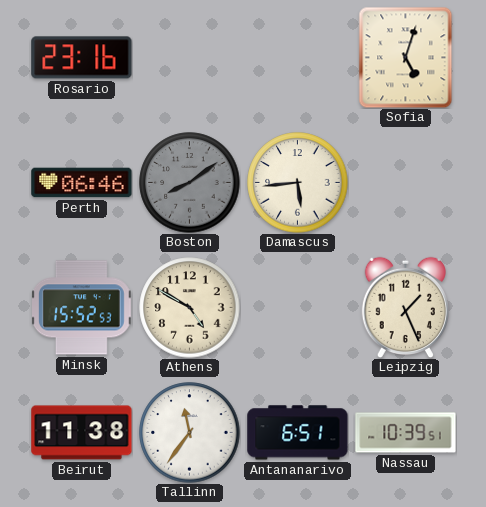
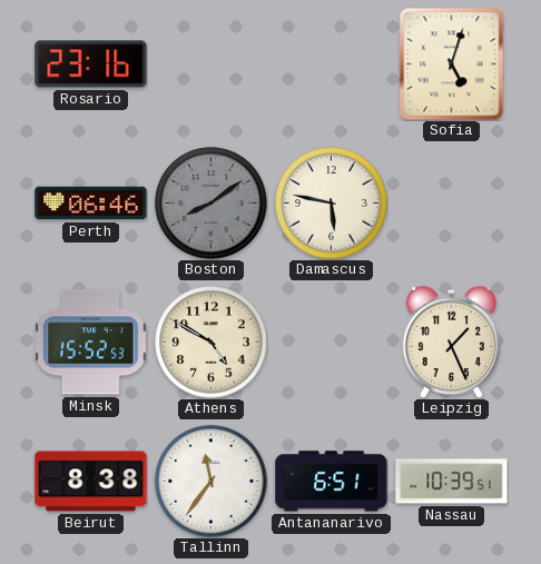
Damascus: 5:44 -> 5:47 (332, 204)
Beirut: 11:38 -> 8:38 (91, 482)
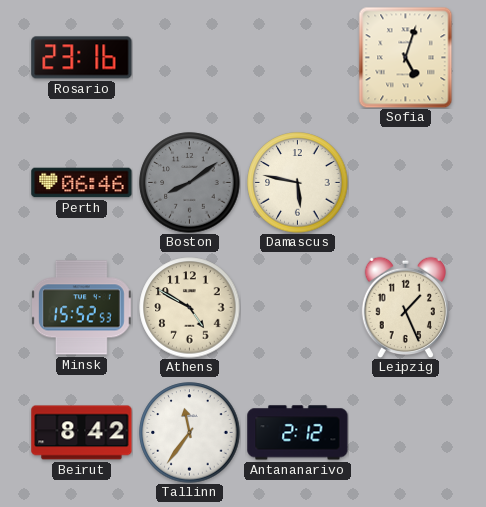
Beirut: 8:38 -> 8:42 (82, 433)
Antananarivo: 6:51 -> 2:12 (298, 433)
Nassau: 10:39 -> none (452, 482)
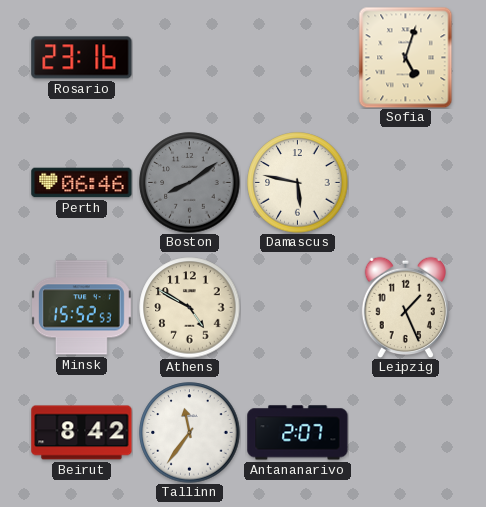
Antananarivo: 2:12 -> 2:07 (298, 433)
